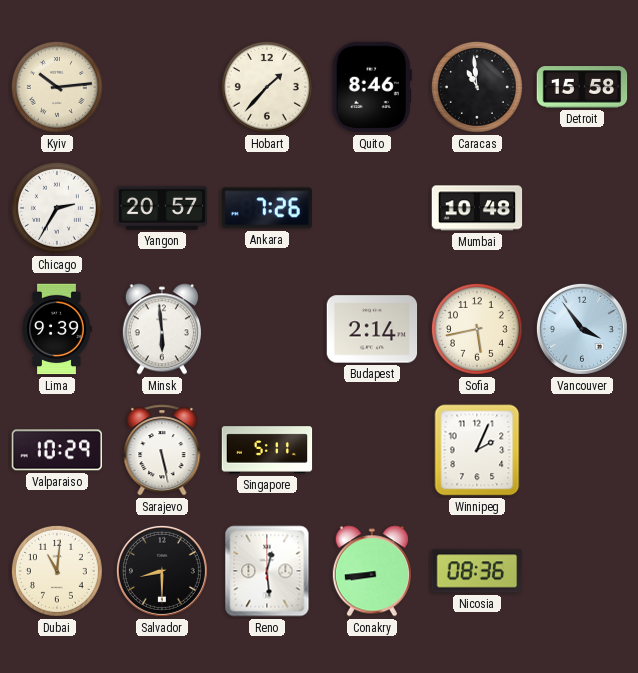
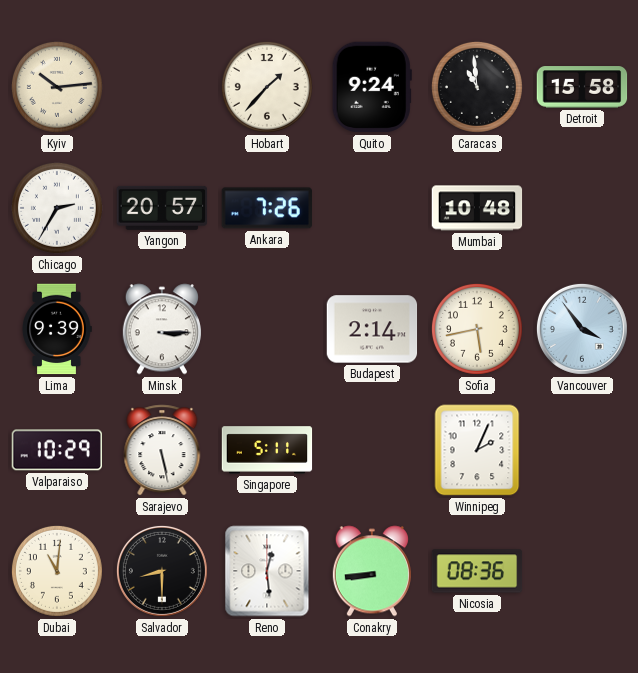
Quito: 8:46 -> 9:24 (372, 87)
Minsk: 5:59 -> 3:15 (162, 329)
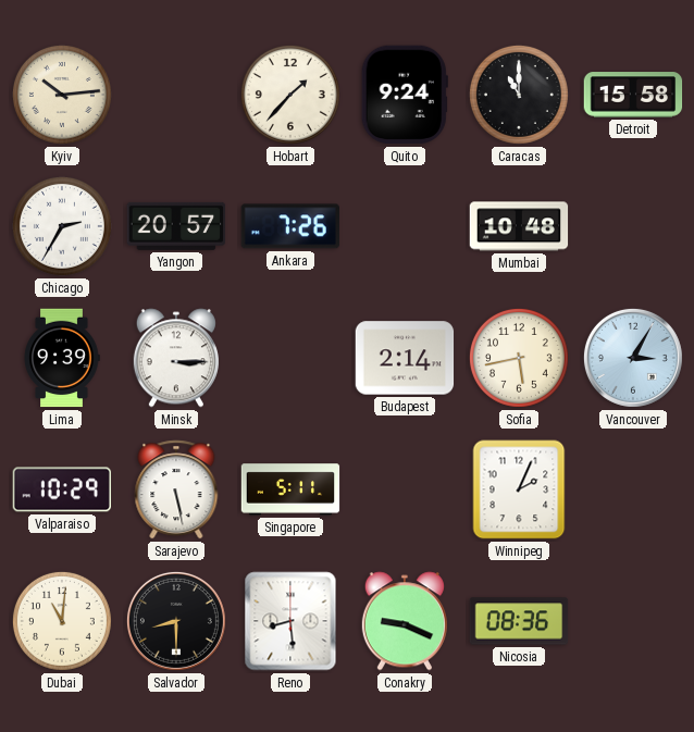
Caracas: 10:59 -> 11:00 (519, 95)
Vancouver: 3:54 -> 3:05 (633, 358)
Reno: 12:29 -> 8:29 (290, 621)
Conakry: 8:44 -> 9:19 (405, 621)
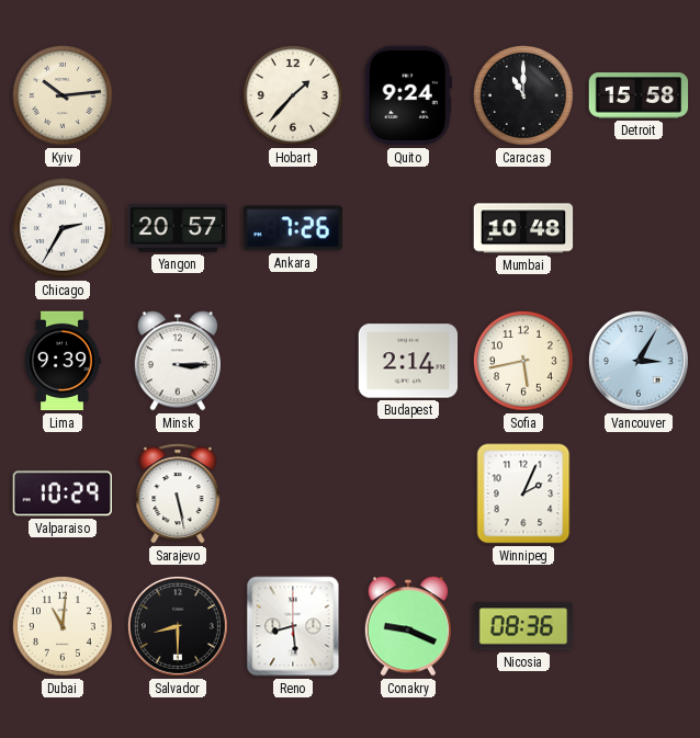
Singapore: 5:11 -> none (290, 489)
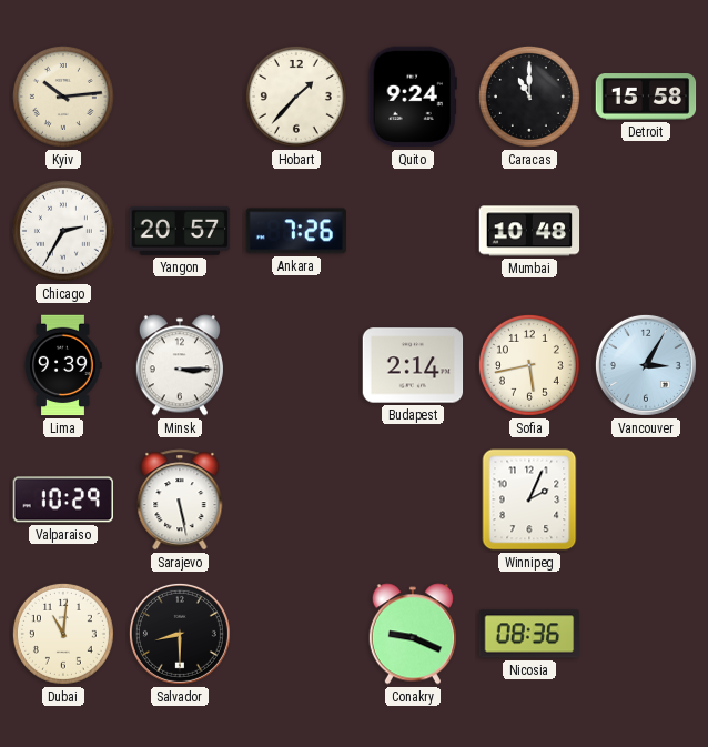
Reno: 8:29 -> none (293, 626)
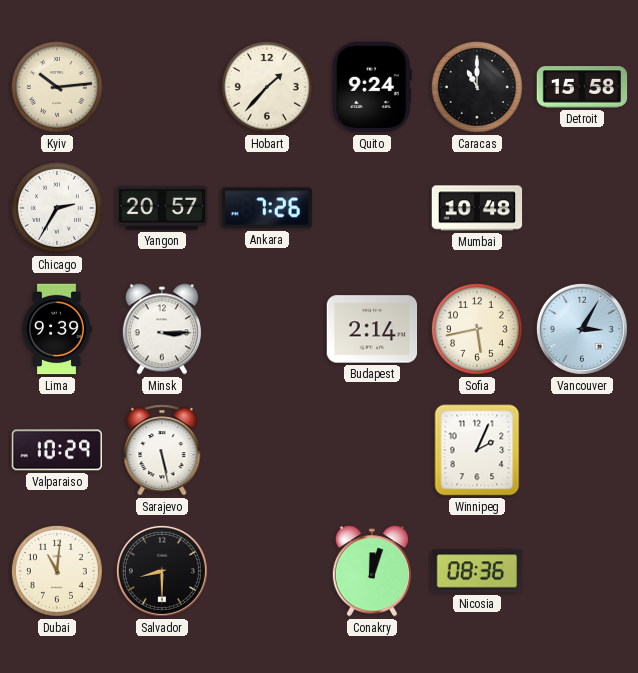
Conakry: 9:19 -> 12:03 (372, 571)
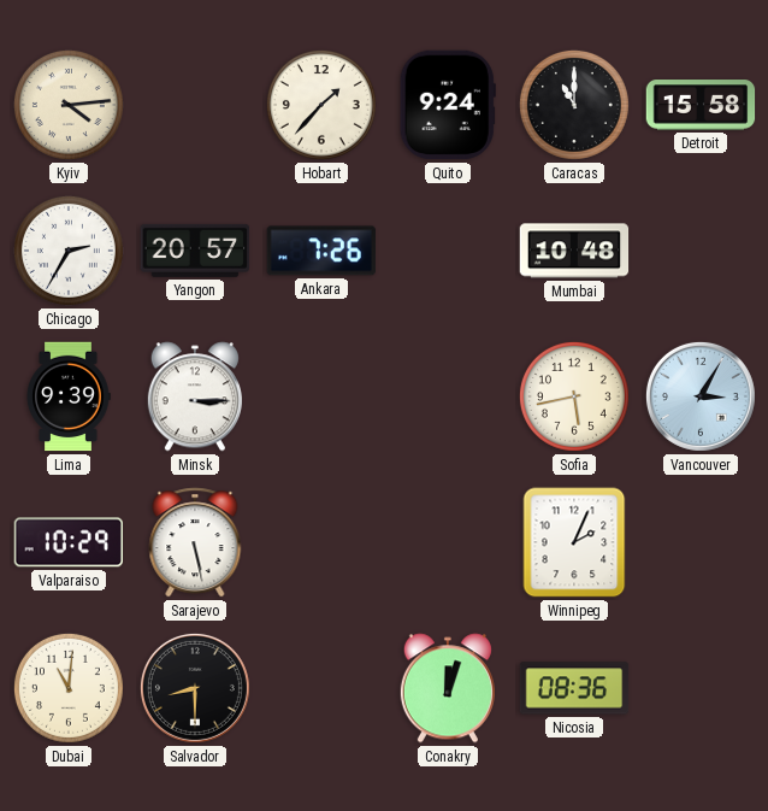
Kyiv: 10:14 -> 4:14 (69, 105)
Budapest: 2:14 -> none (372, 329)
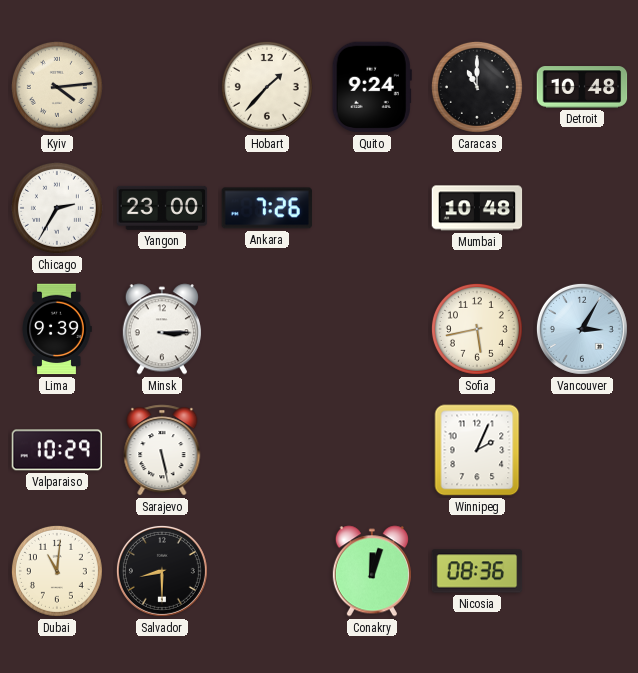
Detroit: 15:58 -> 10:48 (582, 87)
Yangon: 20:57 -> 23:00 (162, 208)
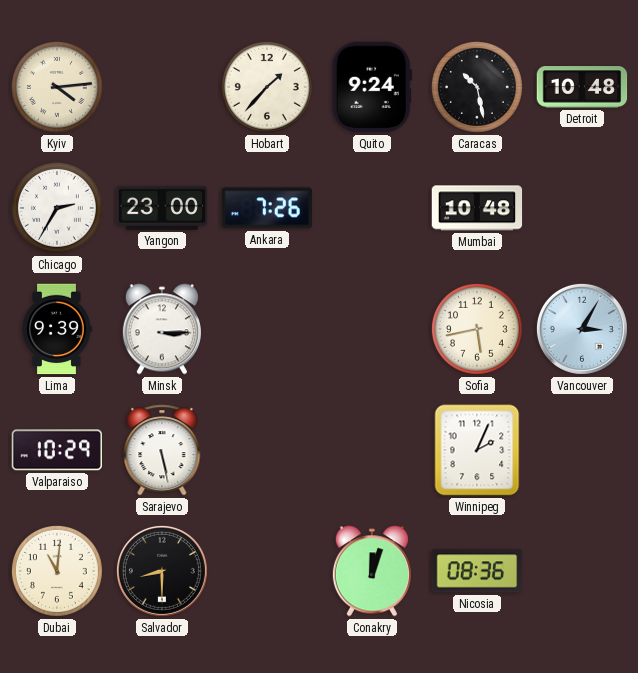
Caracas: 11:00 -> 10:28 (477, 87)
